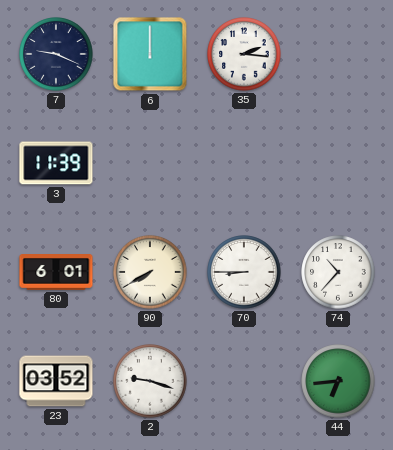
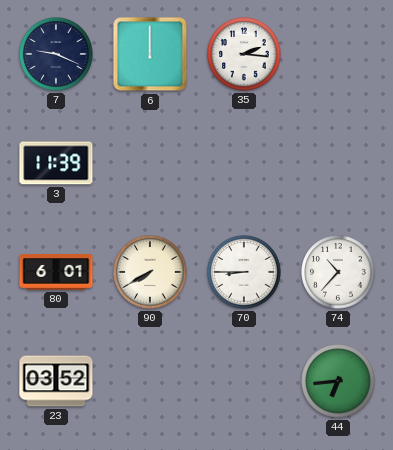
2: 9:18 -> none (150, 381)
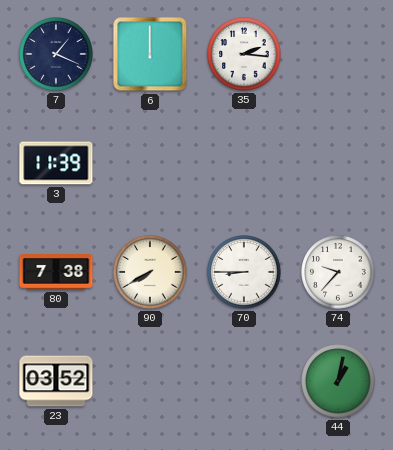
7: 9:19 -> 1:19 (56, 54)
80: 6:01 -> 7:38 (56, 273)
74: 10:37 -> 9:37 (338, 272)
44: 6:44 -> 1:02 (338, 381)
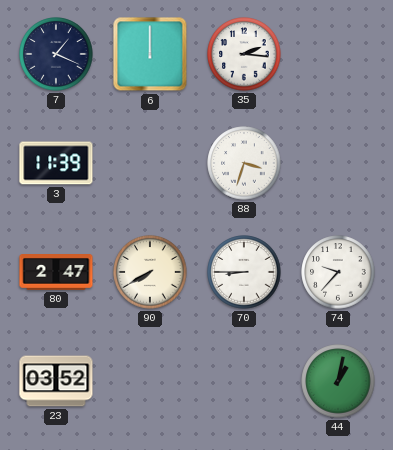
88: none -> 3:33 (244, 163)
80: 7:38 -> 2:47 (56, 273)
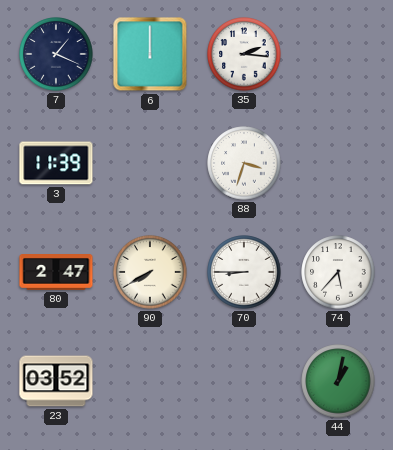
74: 9:37 -> 5:37 (338, 272)
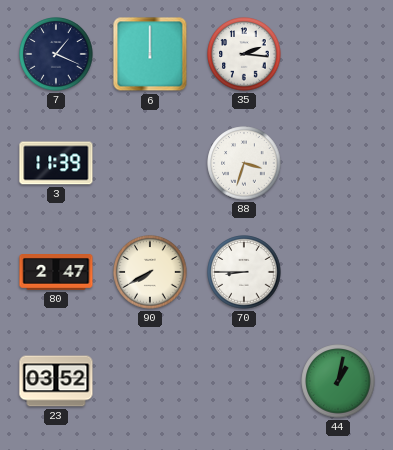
74: 5:37 -> none (338, 272)
